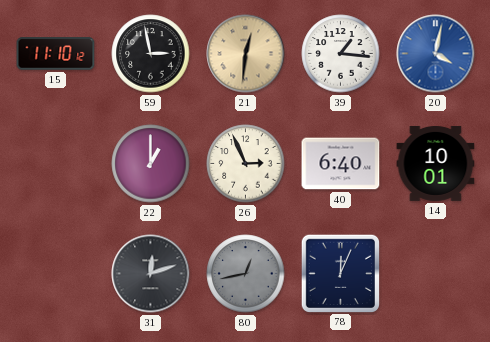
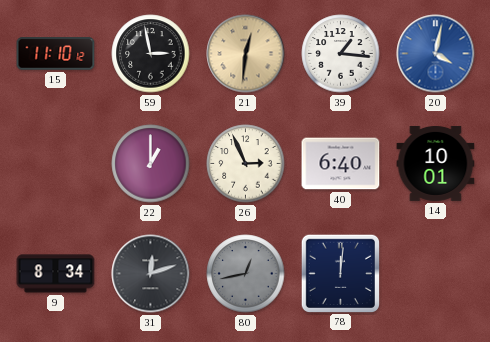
9: none -> 8:34 (56, 274)
78: 12:04 -> 12:01 (340, 273)
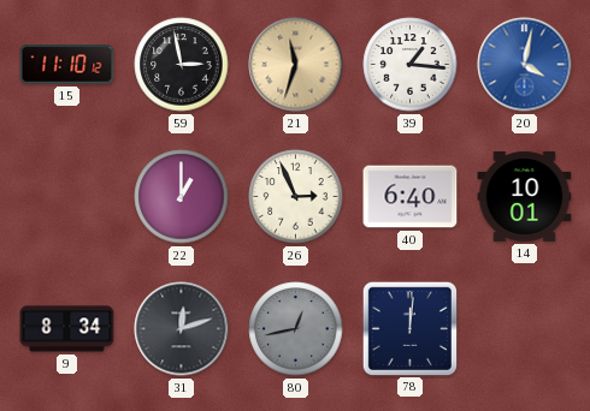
21: 12:31 -> 11:33 (296, 65)
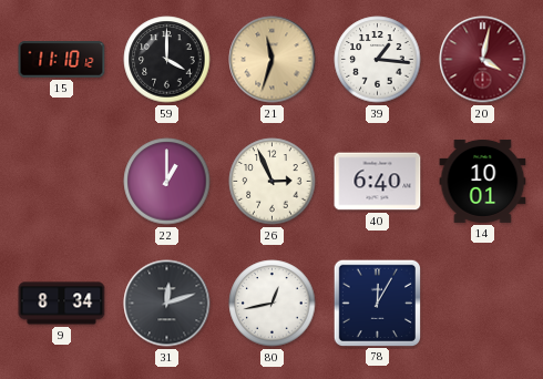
59: 2:58 -> 4:00 (167, 60)
20 dial: blue -> burgundy (483, 60)
80 dial: grey -> white (273, 304)
78: 12:01 -> 12:05 (377, 303)
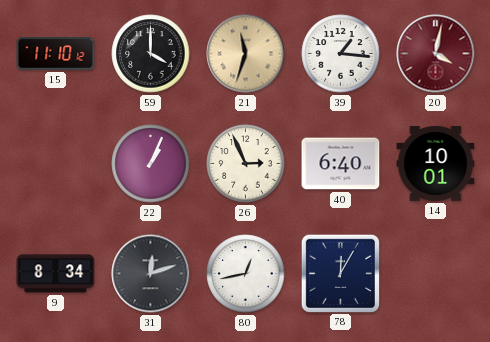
22: 1:00 -> 1:04 (151, 164)
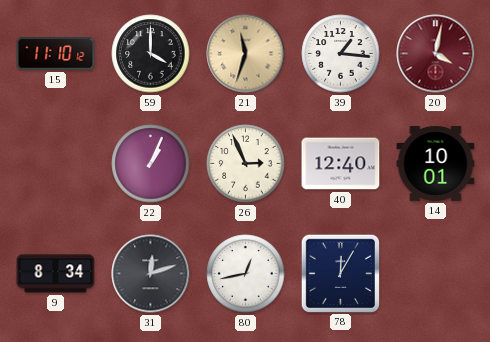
40: 6:40 -> 12:40 (341, 164)
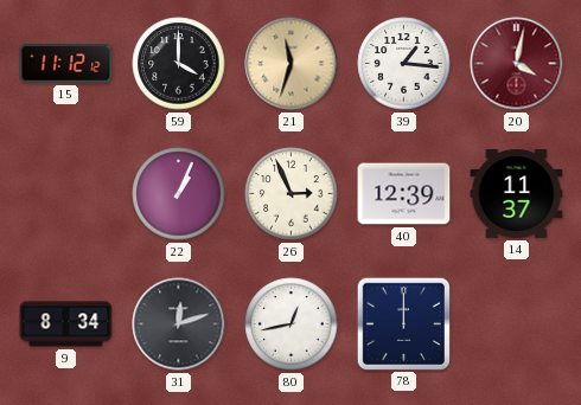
15: 11:10 -> 11:12 (66, 64)
40: 12:40 -> 12:39 (404, 194)
14: 10:01 -> 11:37 (517, 193)
78: 12:05 -> 12:00 (403, 323)
